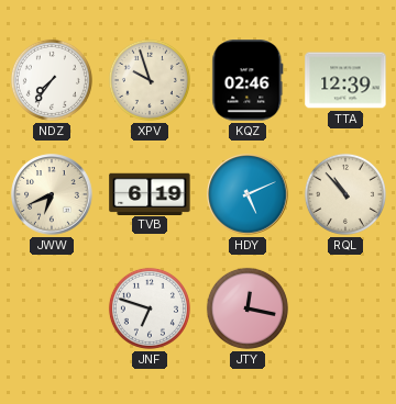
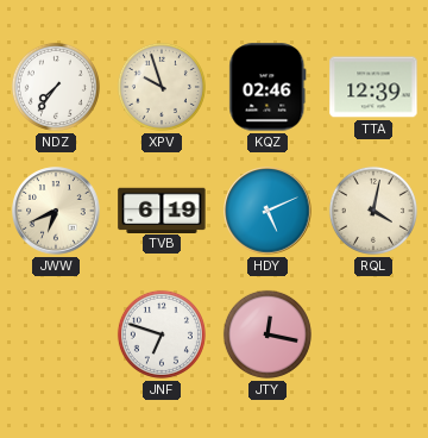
RQL: 10:53 -> 4:02 (373, 211)
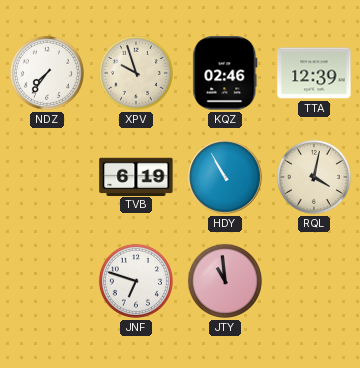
JWW: 6:41 -> none (56, 211)
HDY: 5:11 -> 10:55 (225, 177)
JTY: 12:17 -> 10:59 (225, 281)
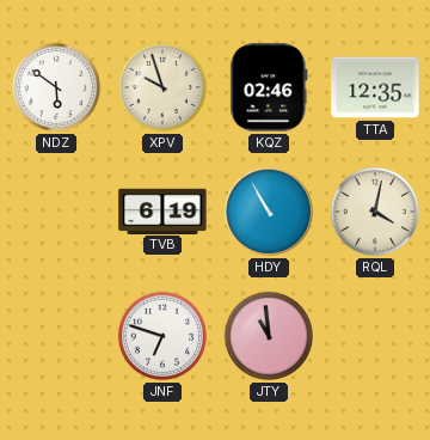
NDZ: 7:36 -> 5:51 (56, 87)
TTA: 12:39 -> 12:35 (375, 87)
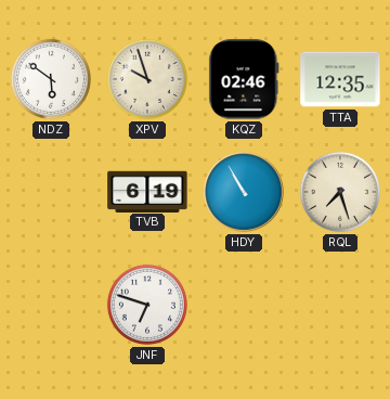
RQL: 4:02 -> 7:27 (340, 192)
JTY: 10:59 -> none (269, 336)
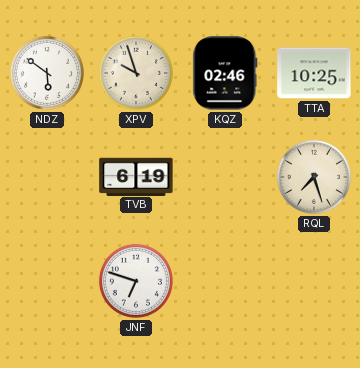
TTA: 12:35 -> 10:25 (314, 73)
HDY: 10:55 -> none (244, 192)
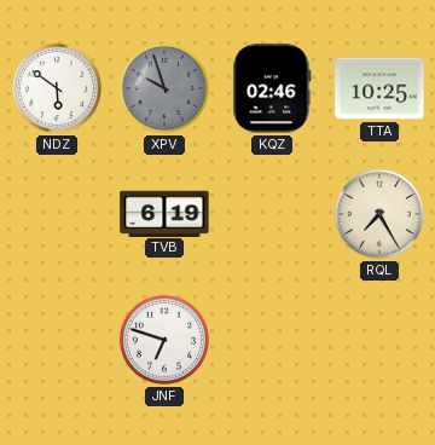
XPV dial: cream -> grey (164, 88)
RQL: 7:27 -> 7:25 (379, 214)
